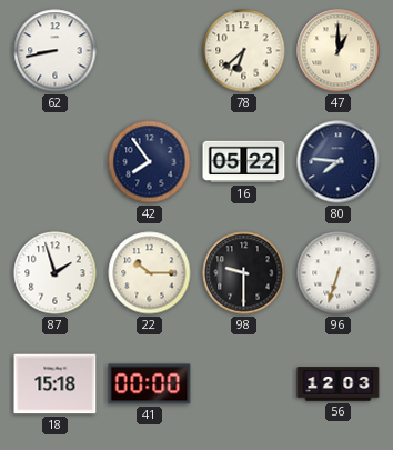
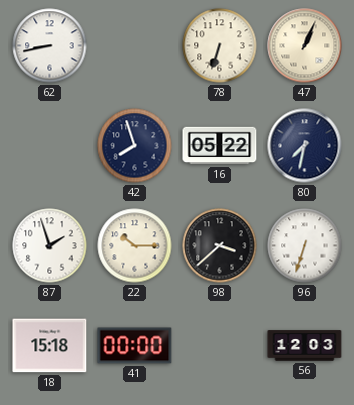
78: 6:38 -> 6:33 (220, 46)
47: 1:00 -> 1:04 (305, 46)
42: 7:54 -> 7:57 (135, 146)
80: 7:46 -> 7:32 (305, 146)
98: 9:30 -> 3:38 (220, 246)
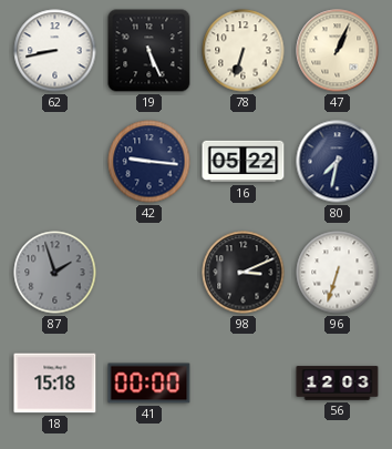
19: none -> 5:26 (149, 51)
42: 7:57 -> 9:16 (149, 162)
87 dial: white -> grey (55, 273)
22: 10:15 -> none (135, 246)
98: 3:38 -> 3:11 (244, 273)
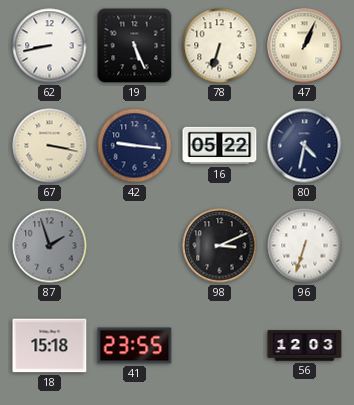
67: none -> 3:17 (50, 146)
80: 7:32 -> 4:32 (305, 146)
41: 00:00 -> 23:55 (135, 346)
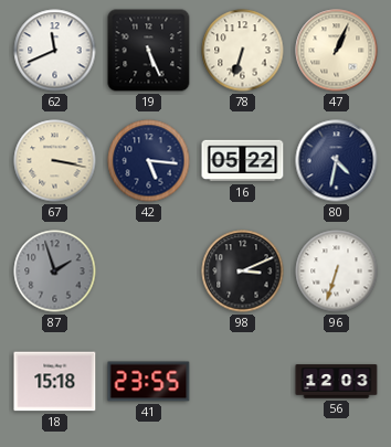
62: 8:43 -> 11:41 (55, 51)
42: 9:16 -> 5:16 (149, 161)
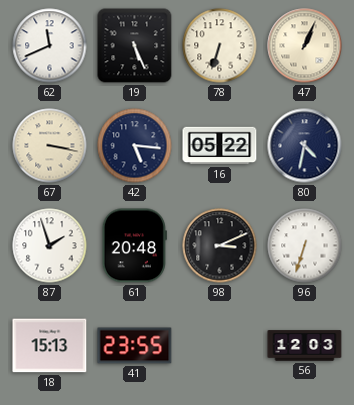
87 dial: grey -> white (50, 246)
61: none -> 20:48 (134, 246)
18: 15:18 -> 15:13 (50, 346)
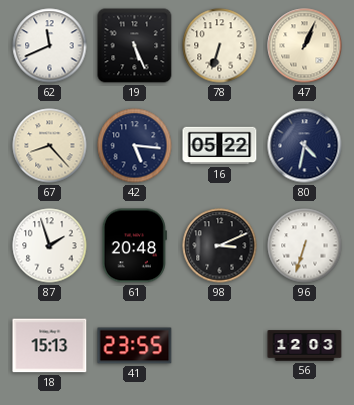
67: 3:17 -> 8:23 (50, 146)
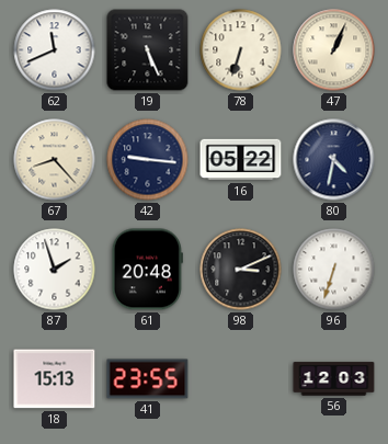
42: 5:16 -> 9:16 (148, 160)
